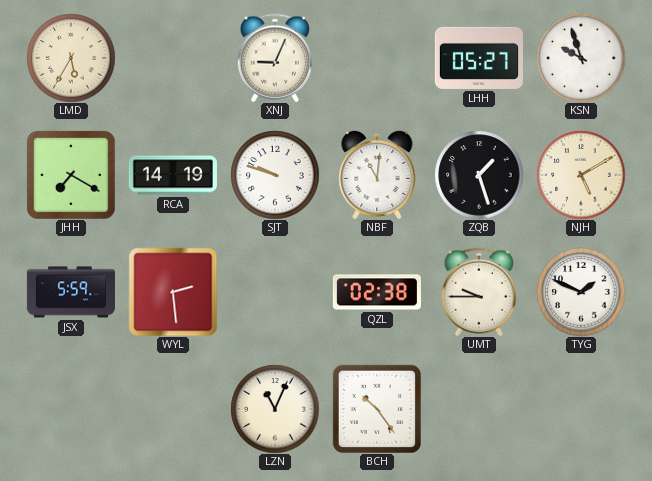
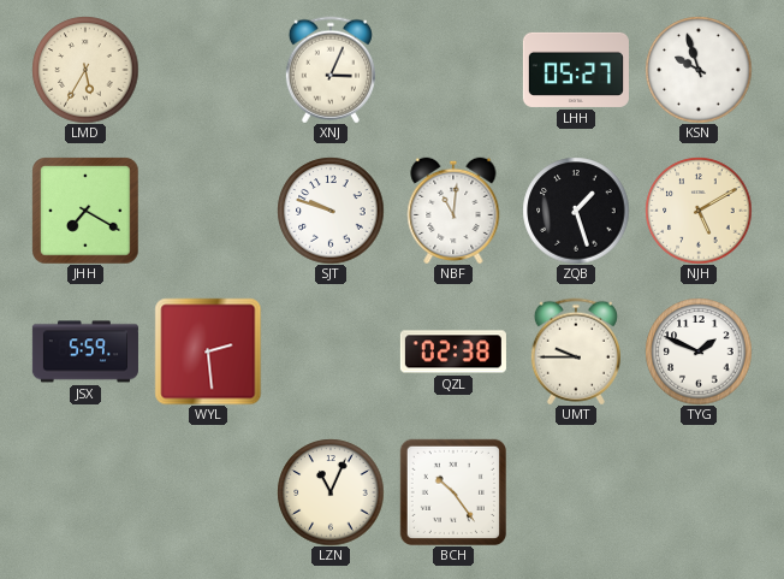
XNJ: 9:04 -> 3:04 (331, 70)
RCA: 14:19 -> none (173, 175)
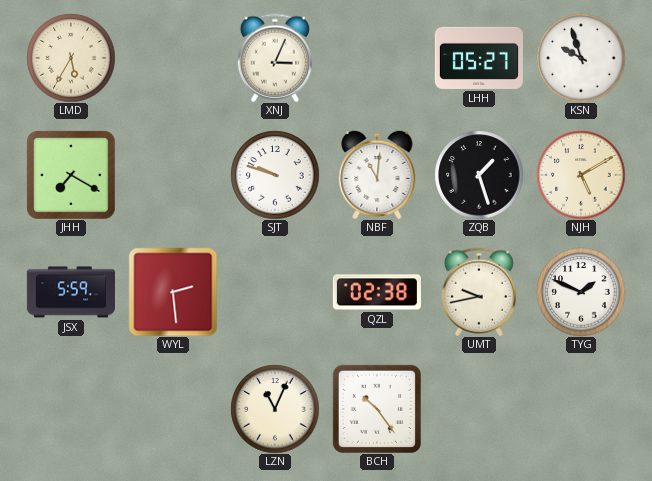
UMT: 9:45 -> 9:43 (479, 292)
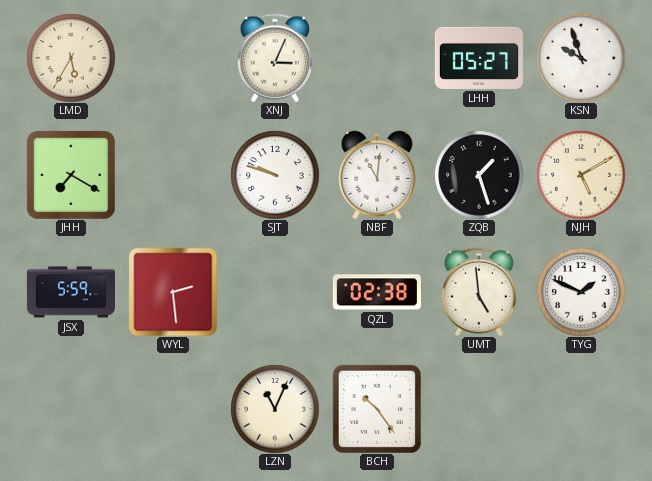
UMT: 9:43 -> 4:59 (479, 292)
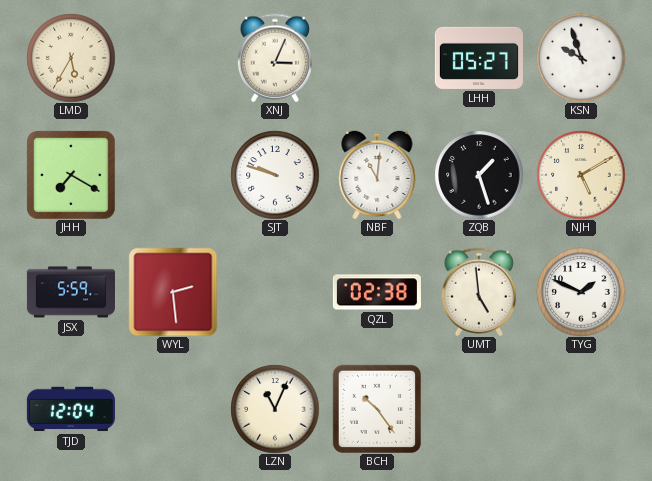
TJD: none -> 12:04 (71, 409)
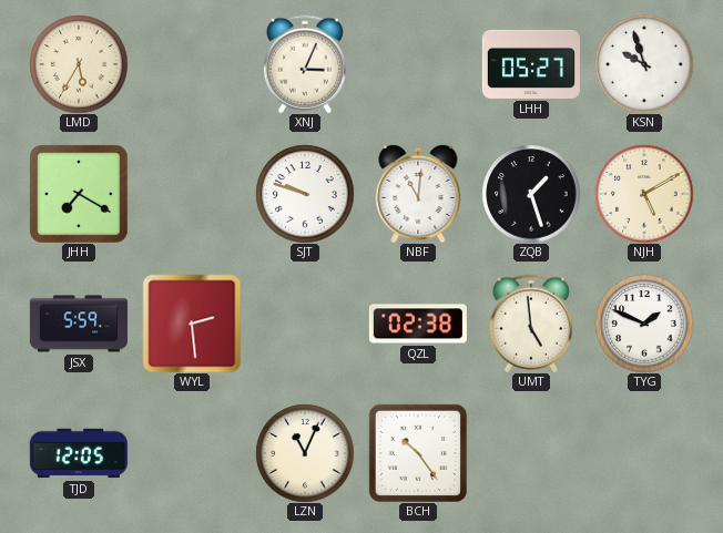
TJD: 12:04 -> 12:05 (79, 453)
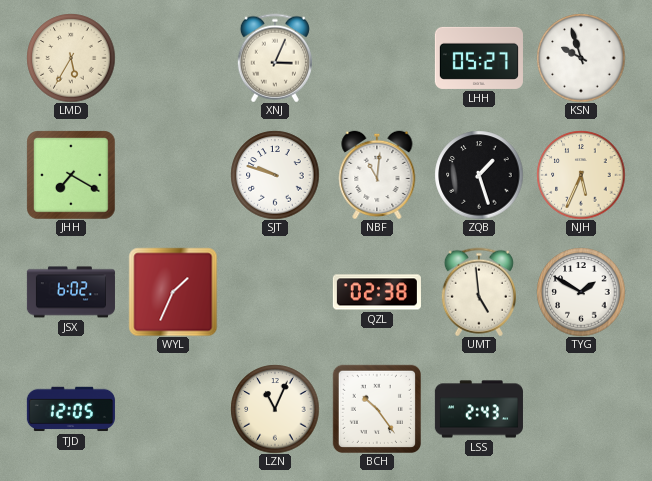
NJH: 5:10 -> 5:34 (581, 175)
JSX: 5:59 -> 6:02 (71, 292)
WYL: 2:29 -> 1:34 (173, 292)
TYG: 1:49 -> 1:50 (581, 292)
LSS: none -> 2:43 (479, 409)
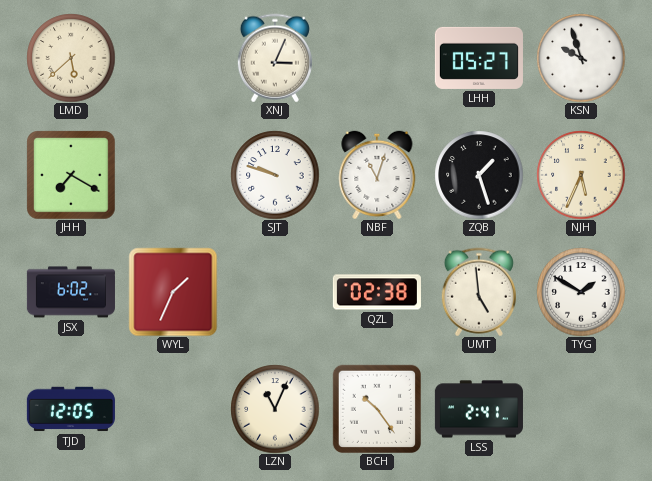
LMD: 5:35 -> 5:38 (71, 58)
NBF: 11:01 -> 11:03 (377, 175)
LSS: 2:43 -> 2:41 (479, 409)
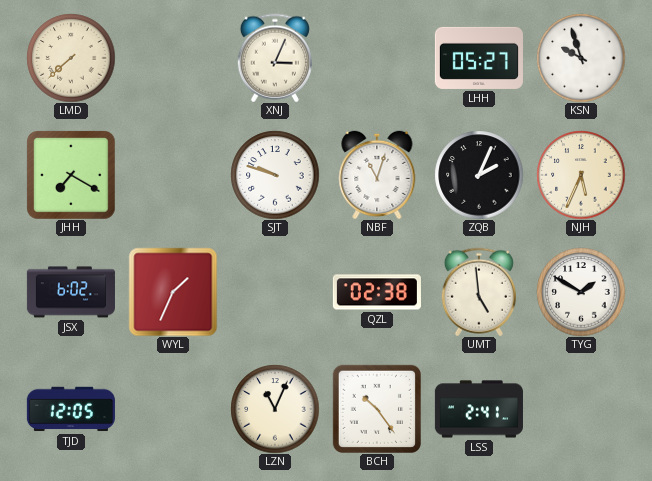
LMD: 5:38 -> 7:38 (71, 58)
ZQB: 1:27 -> 2:04 (479, 175)
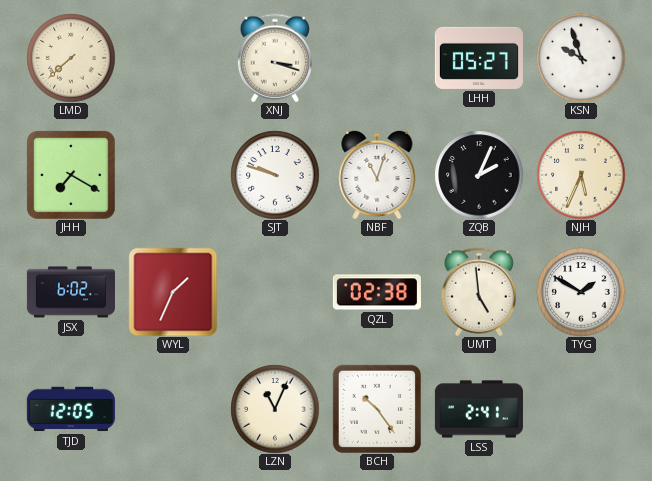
XNJ: 3:04 -> 3:18 (275, 58)
